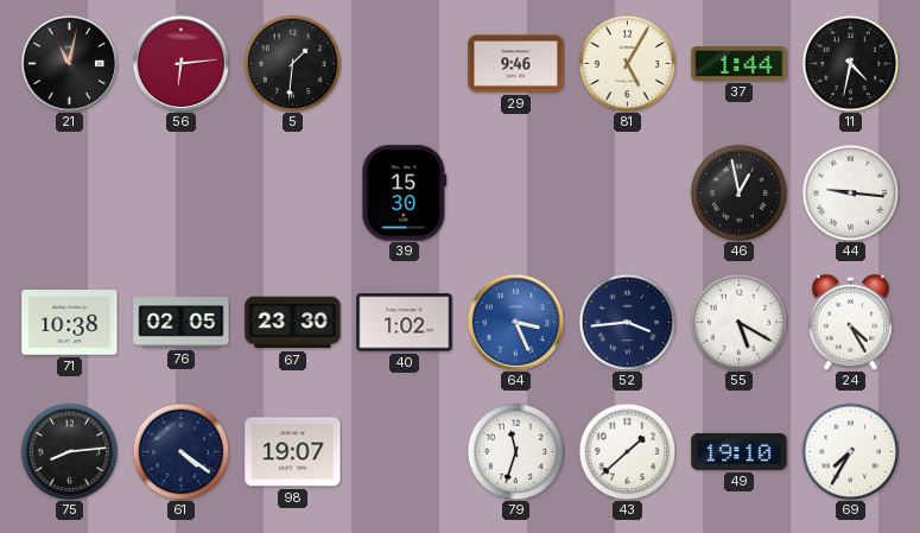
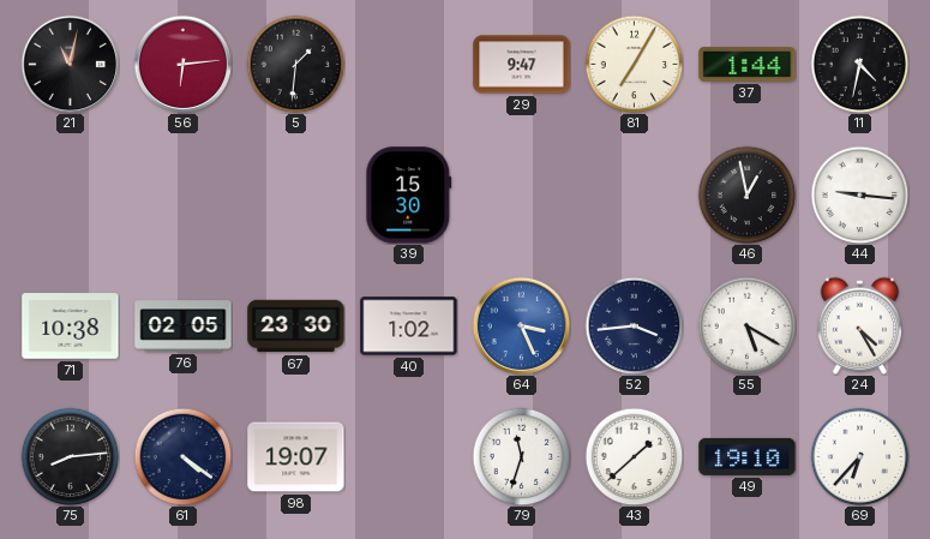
29: 9:46 -> 9:47 (522, 65)
81: 5:05 -> 7:05 (634, 64)
69: 7:35 -> 6:37 (859, 456)
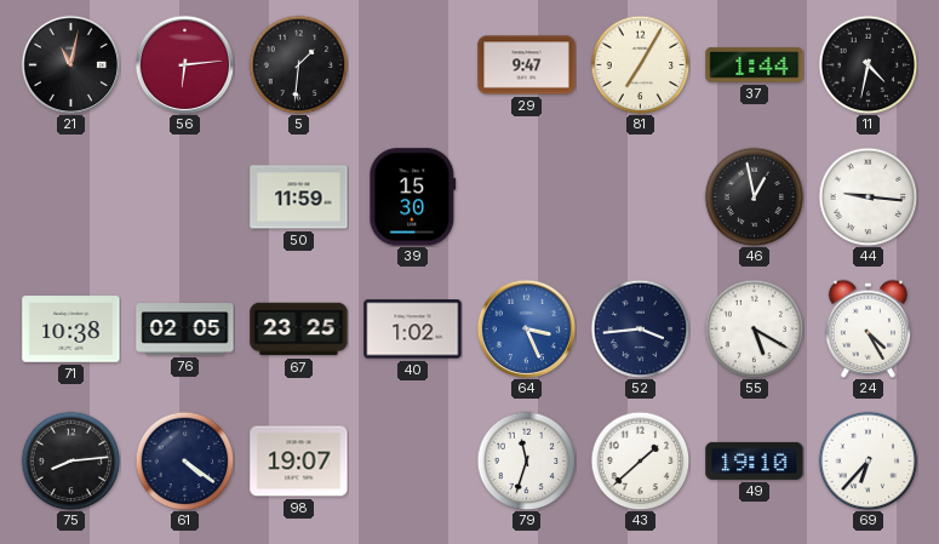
50: none -> 11:59 (299, 197)
67: 23:30 -> 23:25 (299, 330)
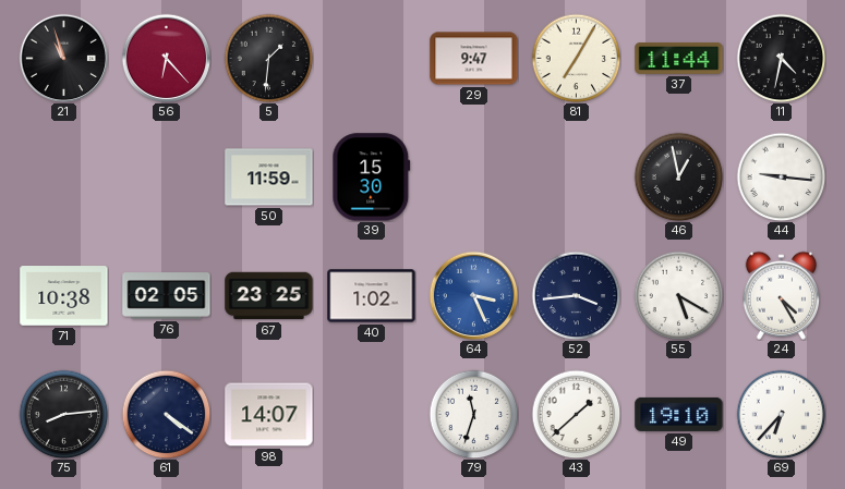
21: 11:02 -> 10:57 (63, 58)
56: 6:14 -> 6:23 (166, 58)
37: 1:44 -> 11:44 (679, 59)
98: 19:07 -> 14:07 (269, 415)
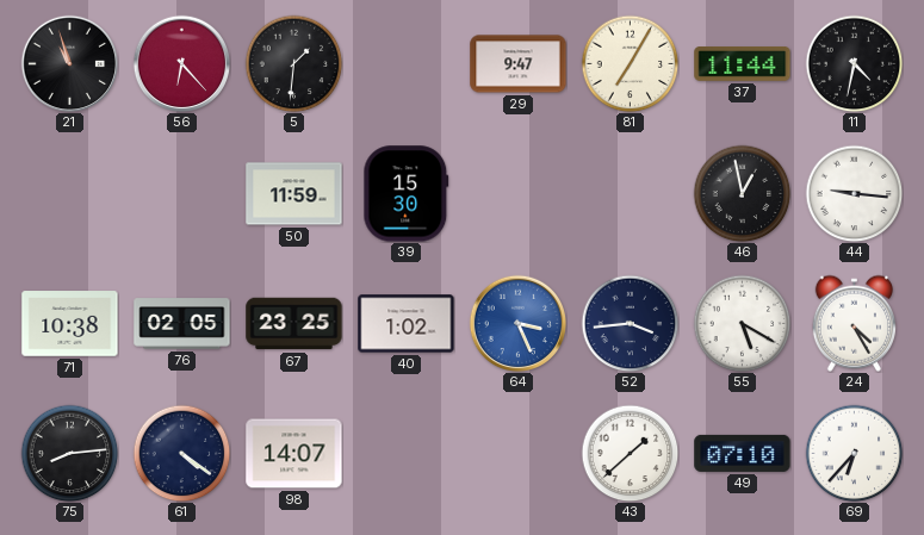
79: 11:33 -> none (473, 414)
49: 19:10 -> 07:10 (743, 453)
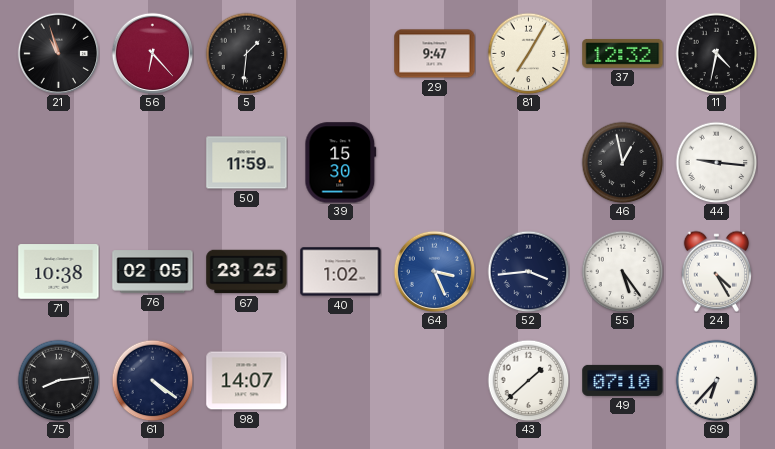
37: 11:44 -> 12:32 (623, 54)
55: 5:20 -> 5:24 (622, 271)
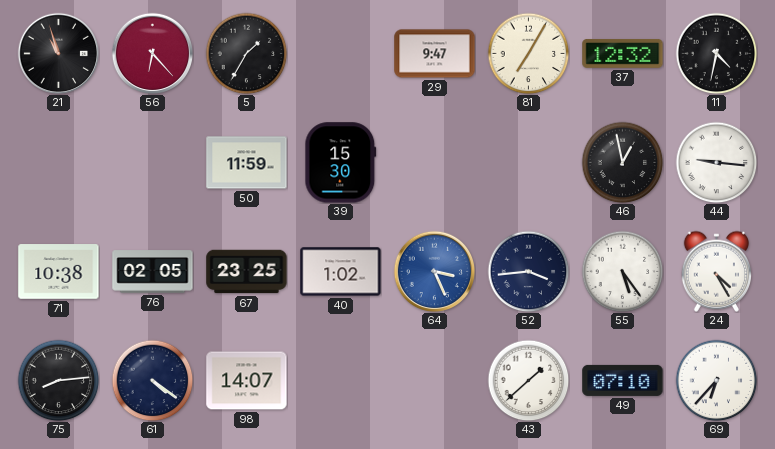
5: 1:31 -> 1:35 (246, 53)
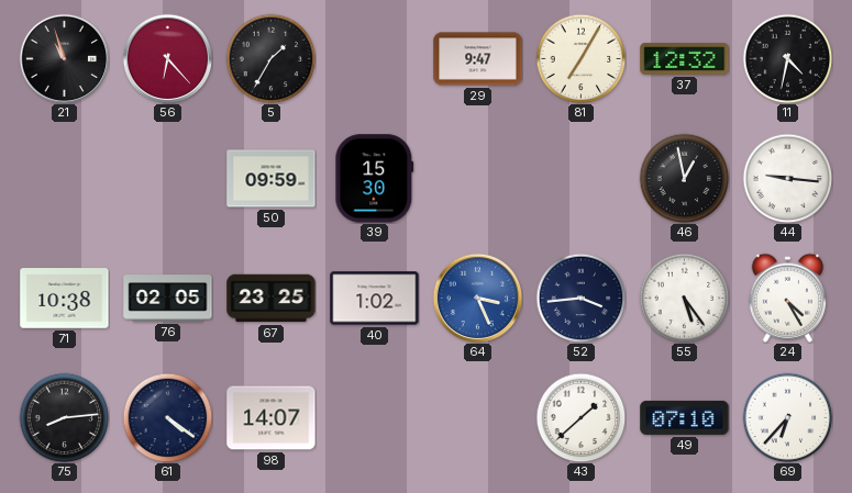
50: 11:59 -> 09:59 (272, 179)
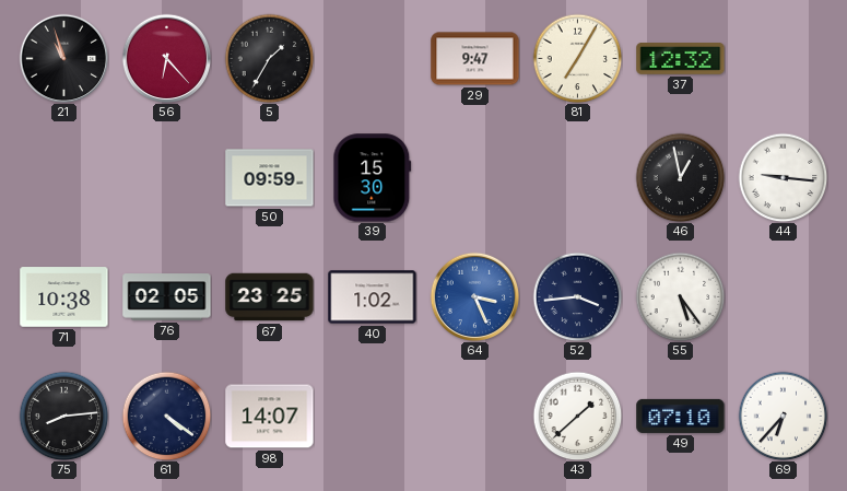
11: 4:32 -> none (787, 58)
24: 4:25 -> none (787, 298)
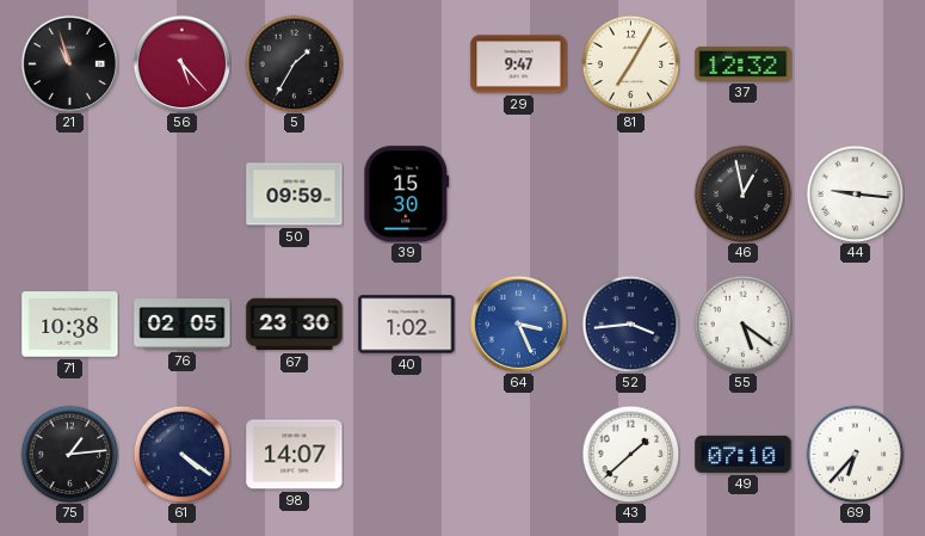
56: 6:23 -> 5:23 (181, 63)
67: 23:25 -> 23:30 (295, 325)
55: 5:24 -> 5:21 (742, 324)
75: 8:14 -> 1:14 (69, 454)
